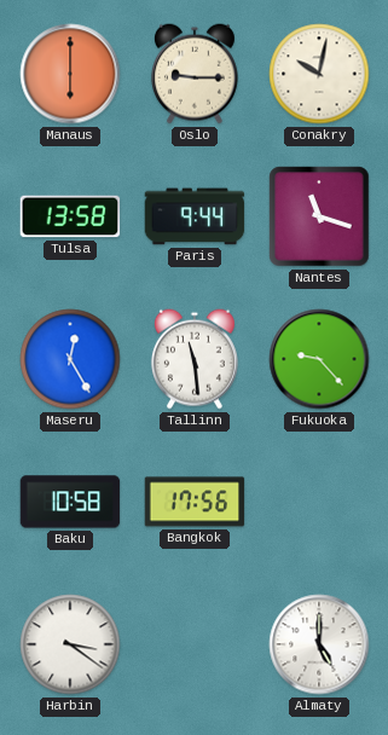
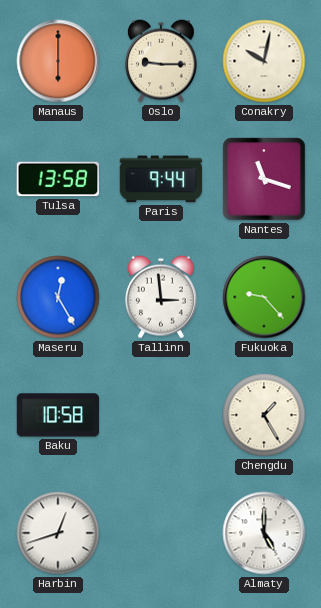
Tallinn: 11:29 -> 2:59 (161, 297)
Bangkok: 17:56 -> none (195, 502)
Chengdu: none -> 1:25 (264, 415)
Harbin: 3:21 -> 12:42 (58, 533)
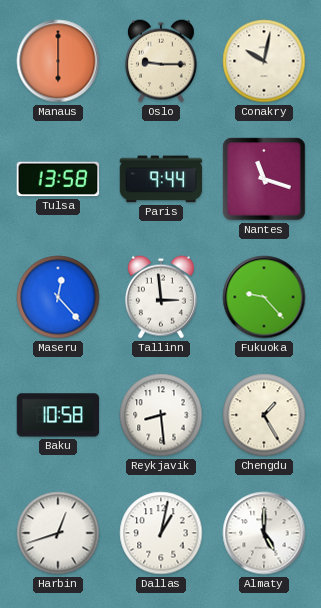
Maseru: 12:25 -> 12:23 (58, 297)
Reykjavik: none -> 8:29 (161, 415)
Dallas: none -> 1:02 (161, 533)
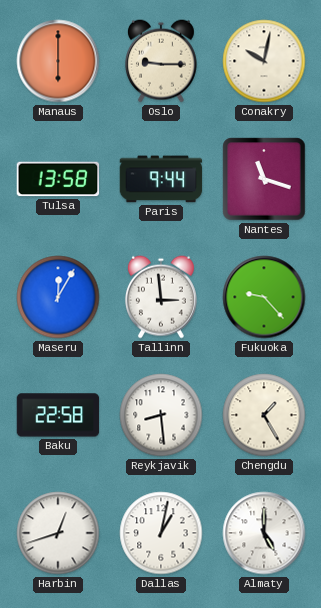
Maseru: 12:23 -> 12:05 (58, 297)
Baku: 10:58 -> 22:58 (58, 415)
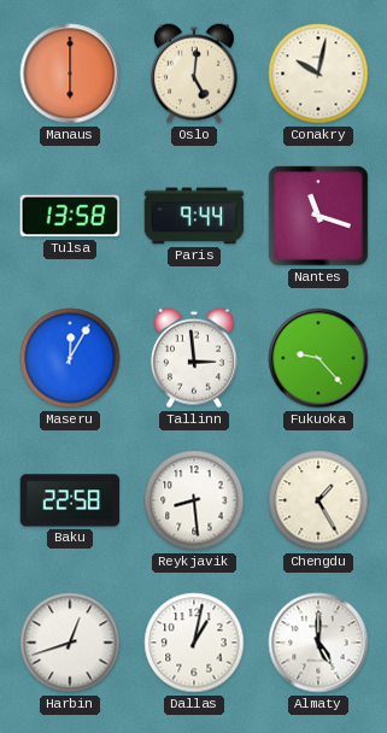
Oslo: 9:15 -> 5:01 (194, 74)
